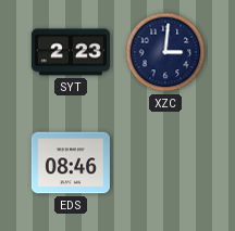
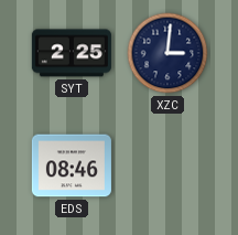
SYT: 2:23 -> 2:25 (72, 53)
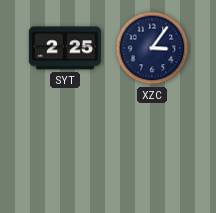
XZC: 3:01 -> 3:06 (152, 48)
EDS: 08:46 -> none (72, 165)
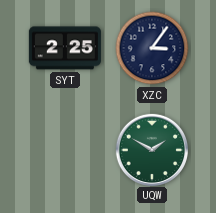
UQW: none -> 1:50 (151, 149)
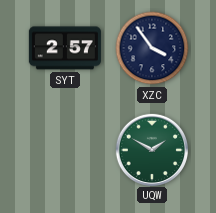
SYT: 2:25 -> 2:57 (65, 48)
XZC: 3:06 -> 3:54 (152, 48)
